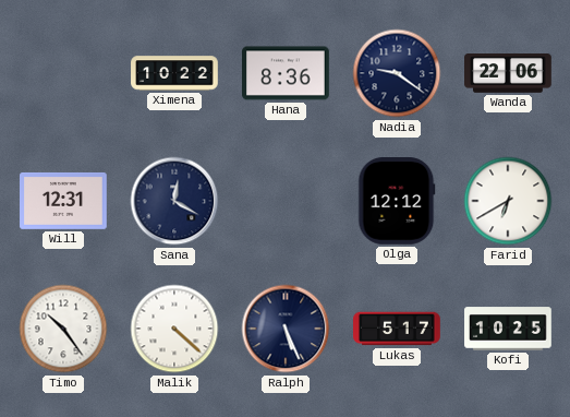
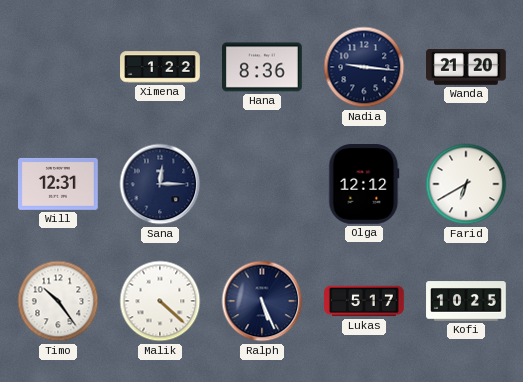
Ximena: 10:22 -> 1:22 (160, 67)
Nadia: 9:21 -> 9:16 (364, 67)
Wanda: 22:06 -> 21:20 (467, 68)
Sana: 12:20 -> 12:15 (160, 184)
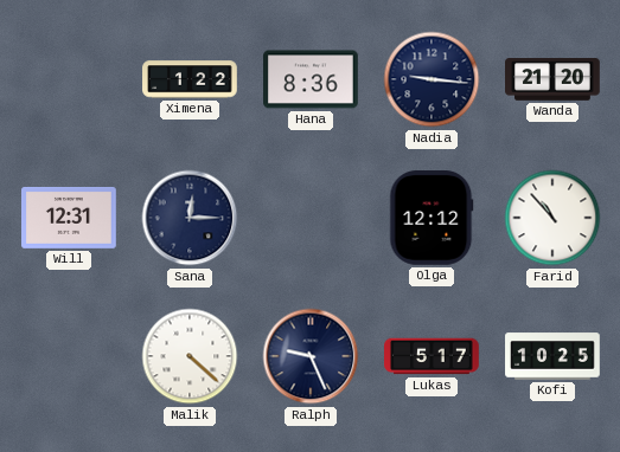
Farid: 6:40 -> 10:53 (552, 218)
Timo: 10:24 -> none (58, 301)
Ralph: 5:26 -> 9:26 (311, 356)
